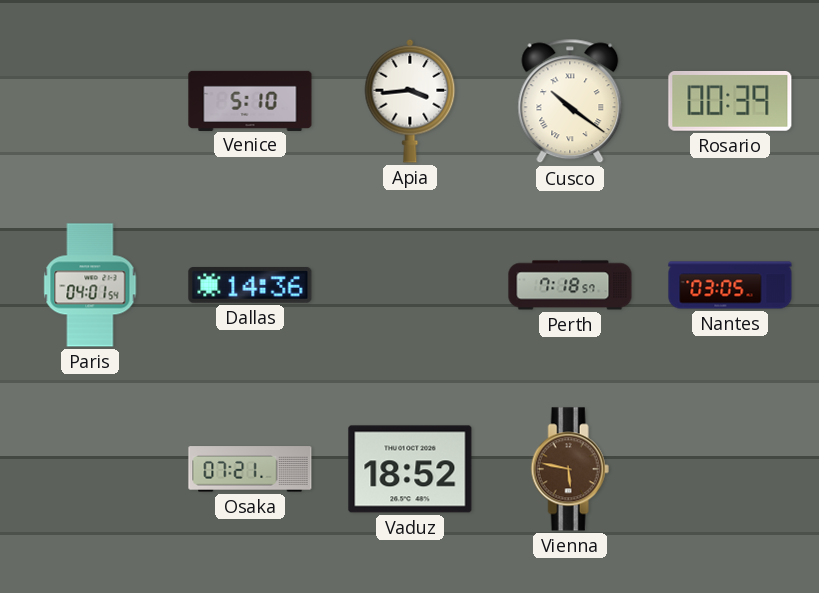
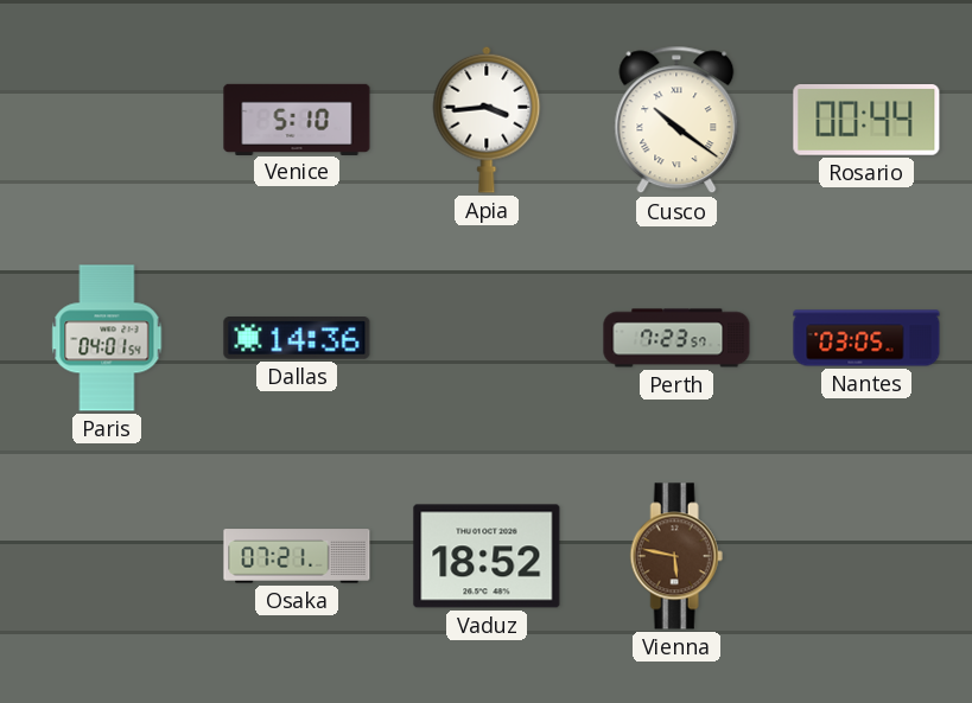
Rosario: 00:39 -> 00:44 (866, 121)
Perth: 7:18 -> 7:23 (676, 338)
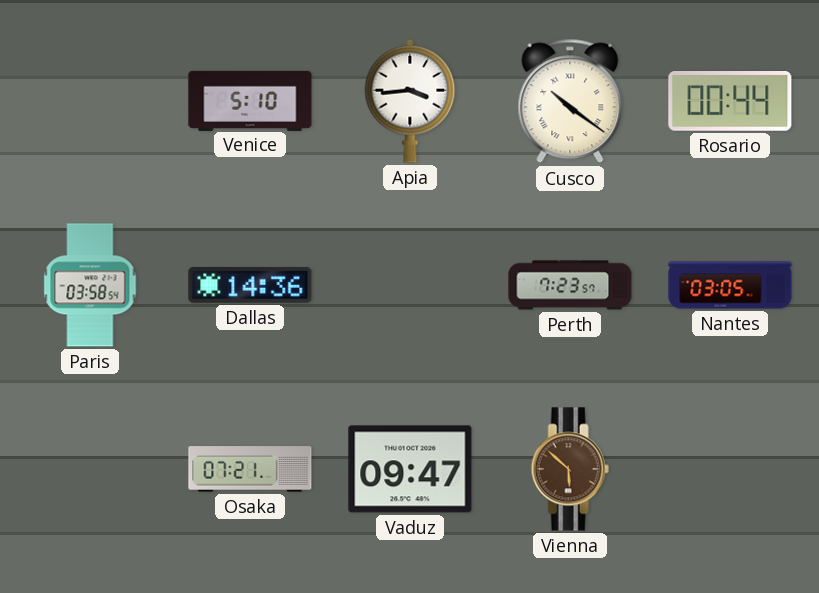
Paris: 04:01 -> 03:58 (90, 285)
Vaduz: 18:52 -> 09:47 (410, 469)
Vienna: 5:47 -> 5:52 (570, 469)
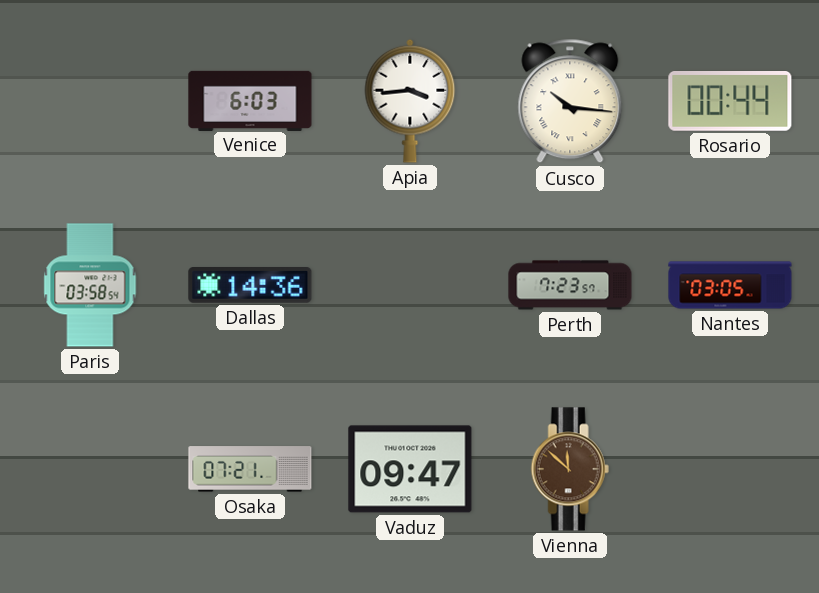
Venice: 5:10 -> 6:03 (250, 100)
Cusco: 10:21 -> 10:16 (570, 101)
Vienna: 5:52 -> 11:52 (570, 469)
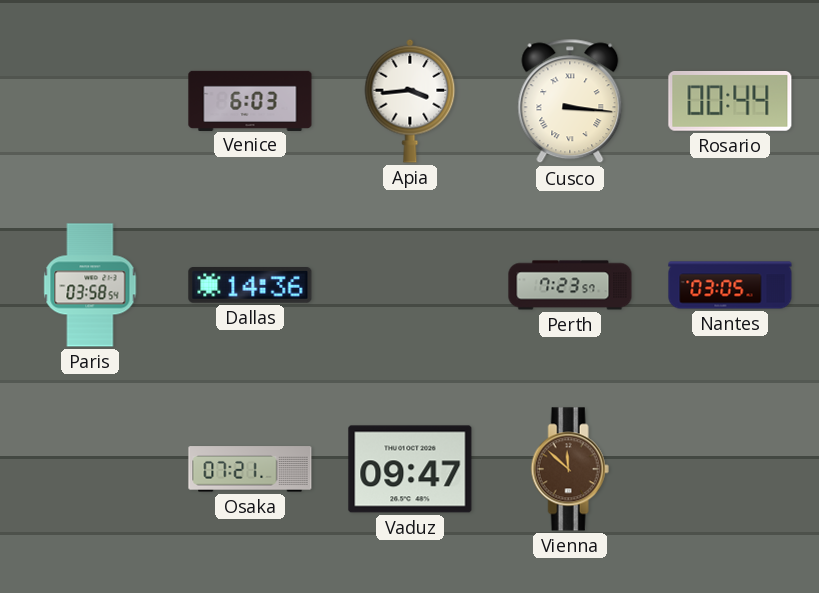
Cusco: 10:16 -> 3:16 (570, 101)
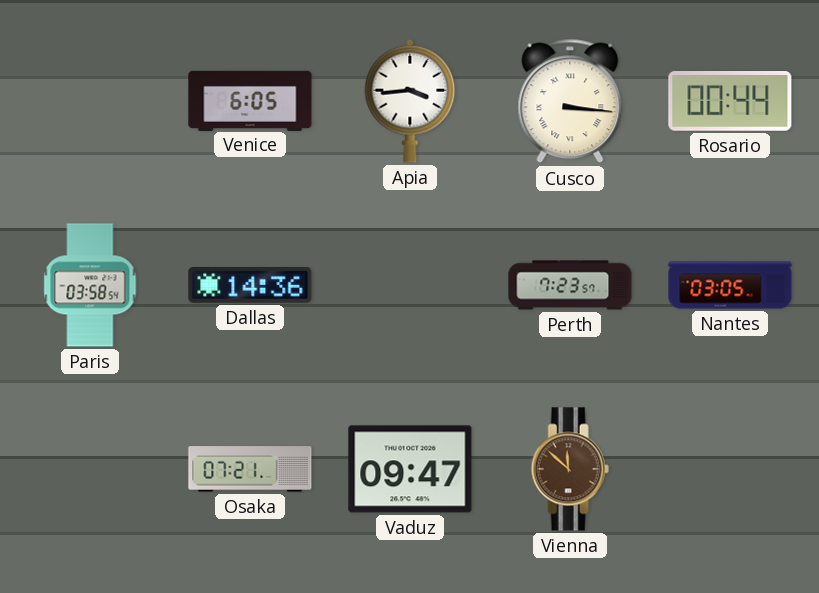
Venice: 6:03 -> 6:05 (250, 100)
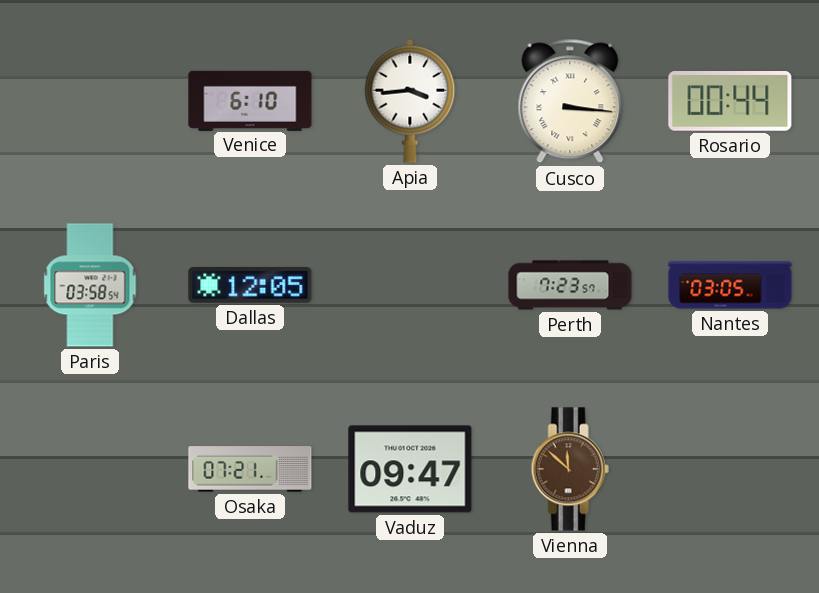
Venice: 6:05 -> 6:10 (250, 100)
Dallas: 14:36 -> 12:05 (250, 286)
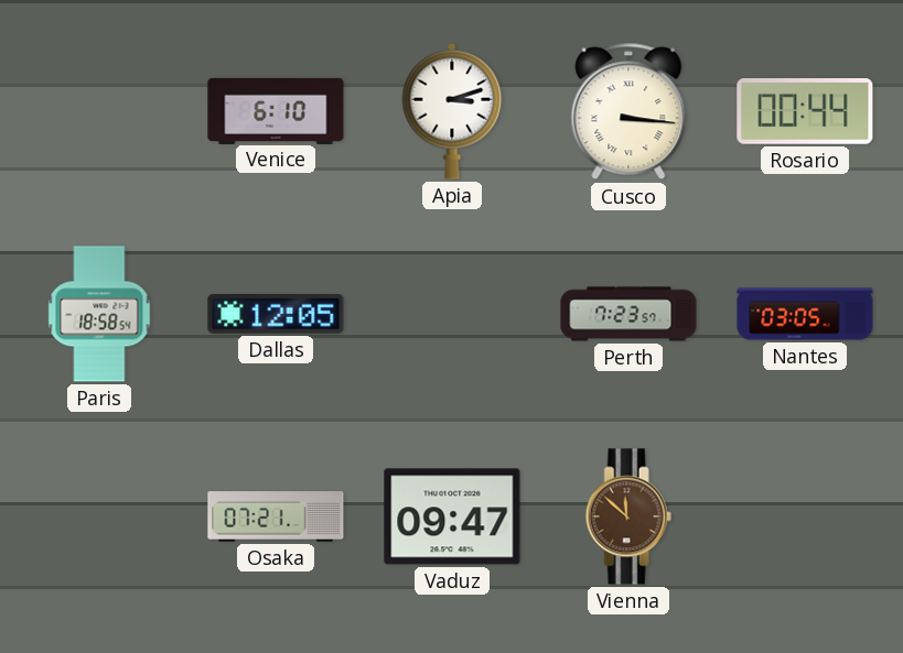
Apia: 3:44 -> 3:12 (452, 111)
Paris: 03:58 -> 18:58 (99, 314)
